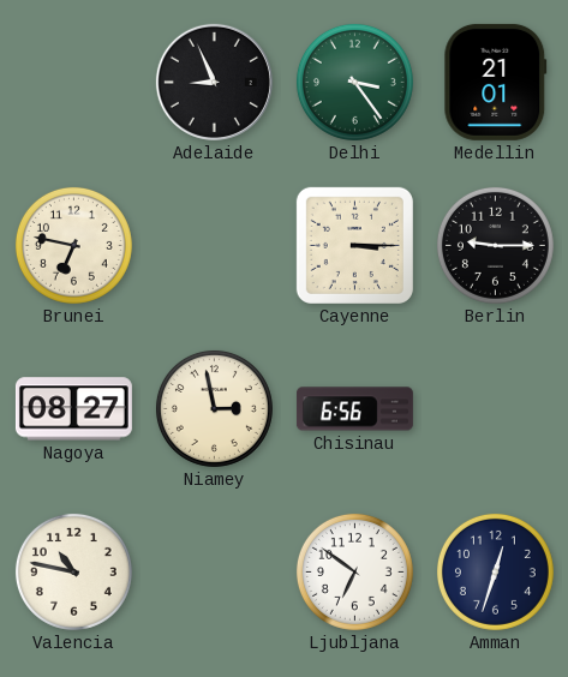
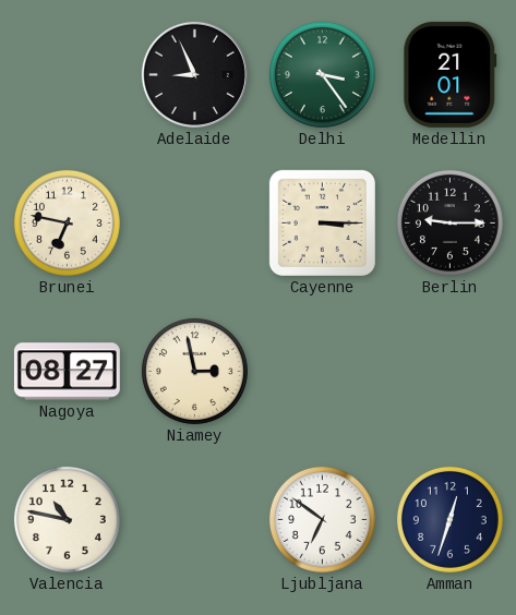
Chisinau: 6:56 -> none (354, 409)
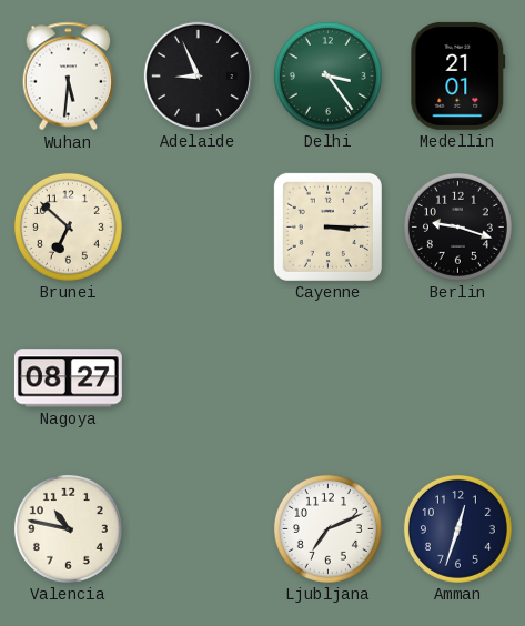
Wuhan: none -> 5:31 (69, 77)
Brunei: 6:47 -> 6:52 (68, 226)
Berlin: 9:15 -> 9:18 (457, 226)
Niamey: 2:58 -> none (194, 371)
Ljubljana: 6:51 -> 7:11 (327, 528)
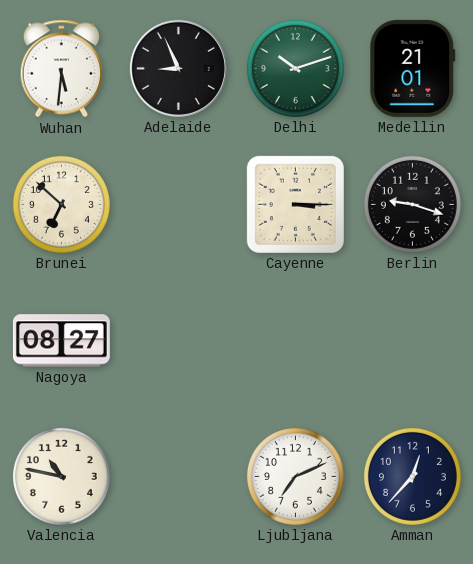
Delhi: 3:24 -> 10:12 (295, 68)
Amman: 12:33 -> 12:37 (412, 476)
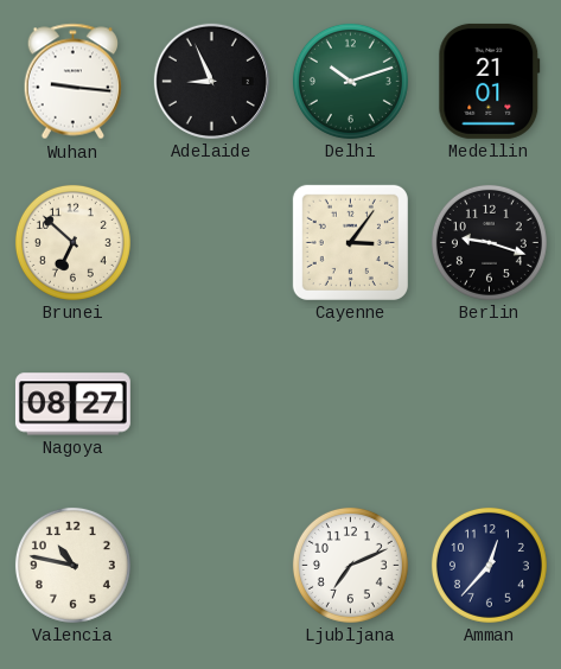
Wuhan: 5:31 -> 9:16 (74, 82)
Cayenne: 3:15 -> 3:06 (350, 242)
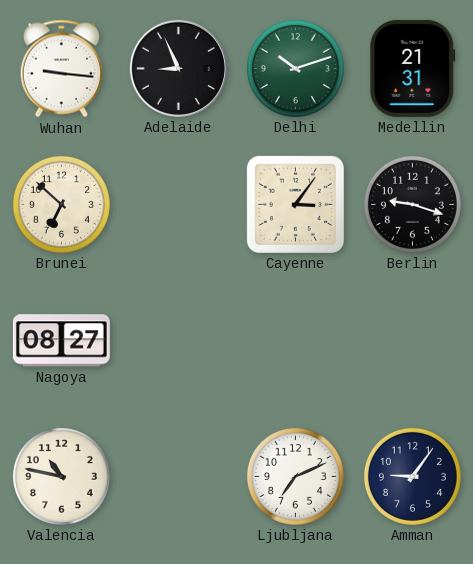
Medellin: 21:01 -> 21:31 (413, 68)
Amman: 12:37 -> 9:06 (412, 476)
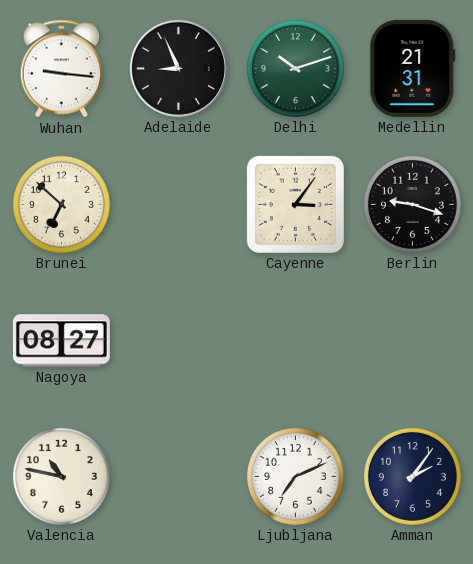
Amman: 9:06 -> 2:06 (412, 476)
